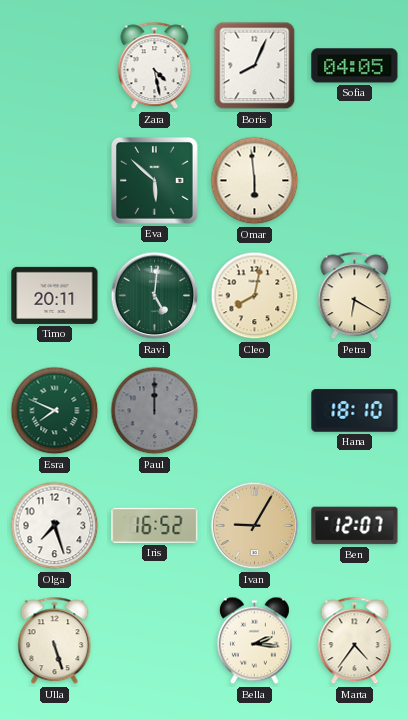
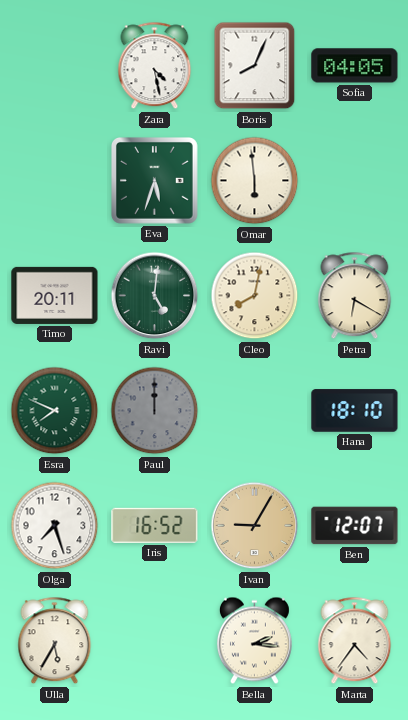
Eva: 5:52 -> 5:33 (155, 181)
Ulla: 5:27 -> 5:35 (55, 641)
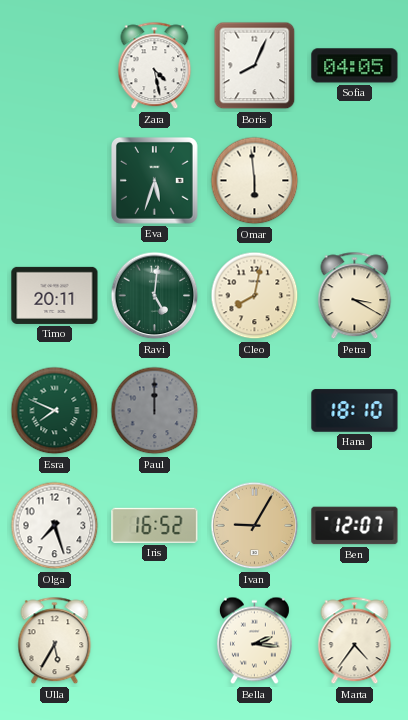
Petra: 6:20 -> 3:20 (355, 296)
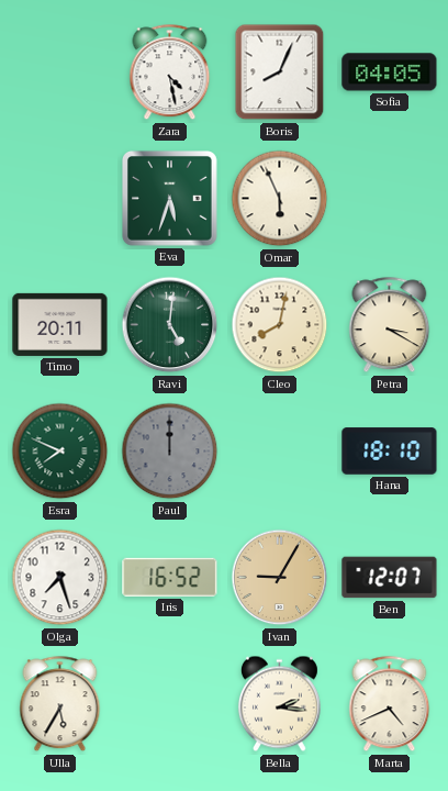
Omar: 5:59 -> 5:56 (280, 199)
Marta: 4:36 -> 4:41 (390, 704)
